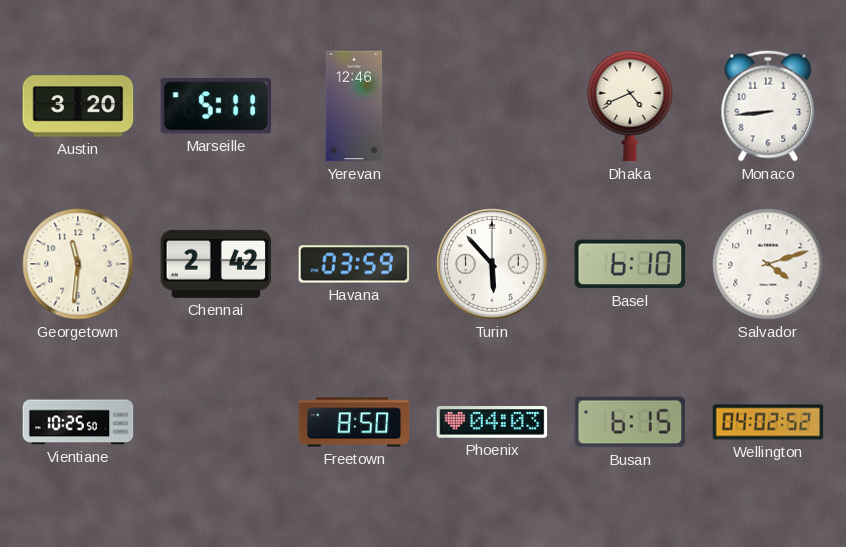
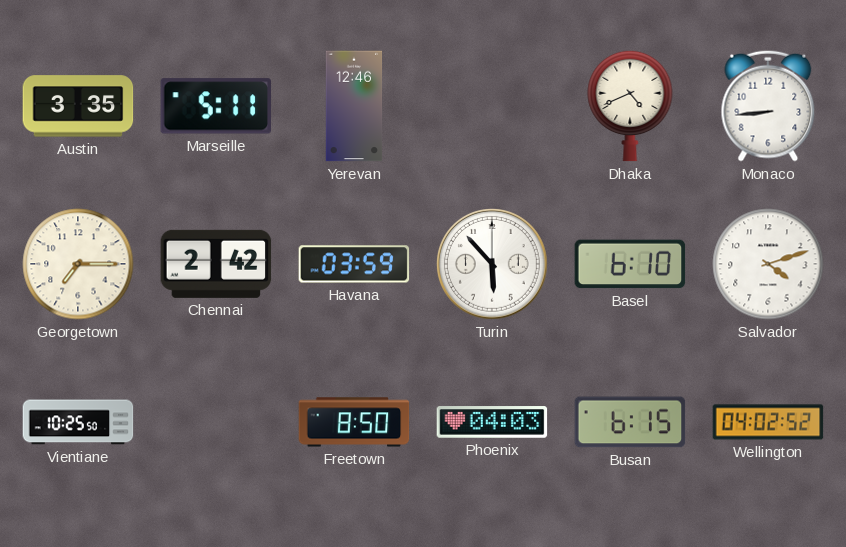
Austin: 3:20 -> 3:35 (78, 106)
Georgetown: 11:31 -> 7:15 (78, 264)
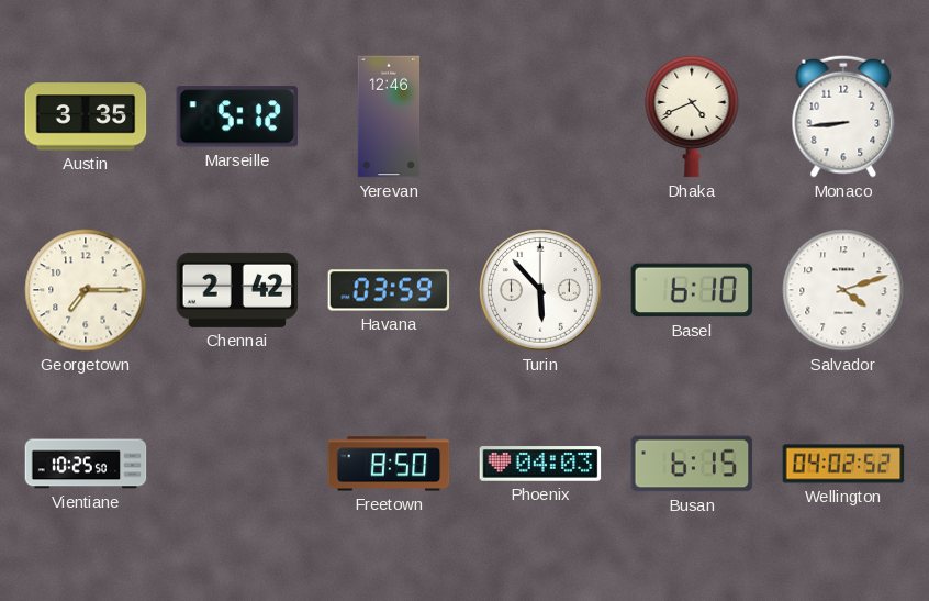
Marseille: 5:11 -> 5:12 (236, 116)
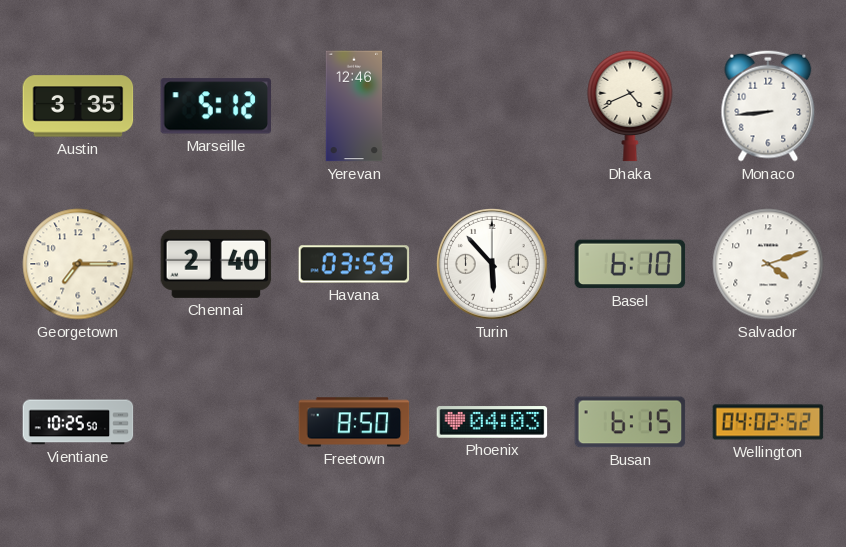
Chennai: 2:42 -> 2:40 (216, 264)
